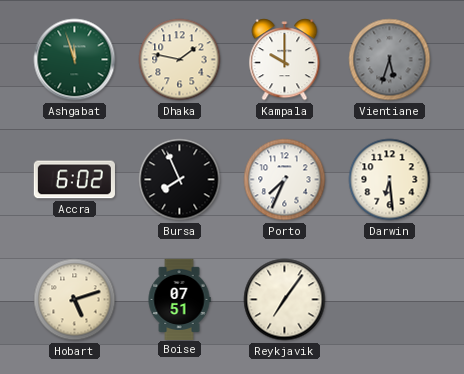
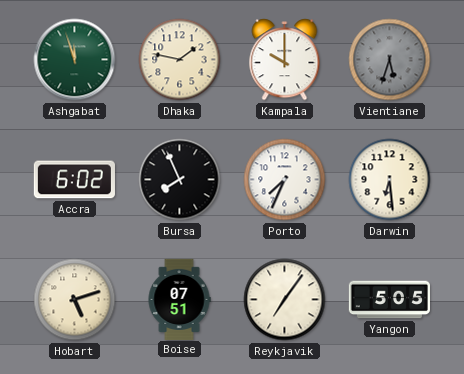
Yangon: none -> 5:05 (389, 300)
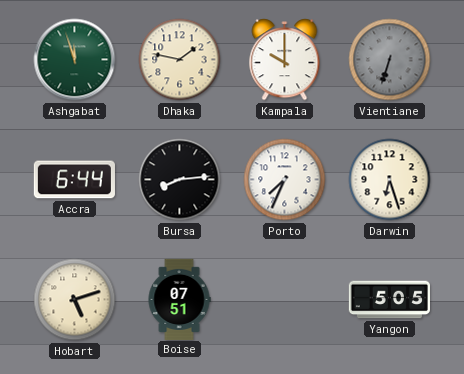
Vientiane: 5:33 -> 6:33 (390, 60)
Accra: 6:02 -> 6:44 (74, 180)
Bursa: 7:56 -> 8:14 (180, 180)
Darwin: 6:29 -> 6:27 (390, 180)
Reykjavik: 7:06 -> none (285, 300)
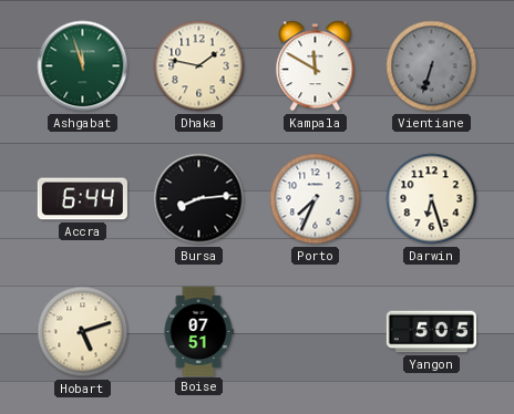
Kampala: 10:00 -> 11:50 (316, 66)
